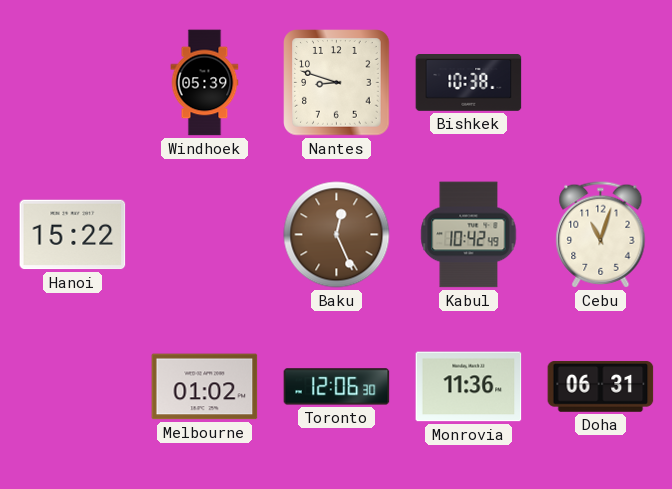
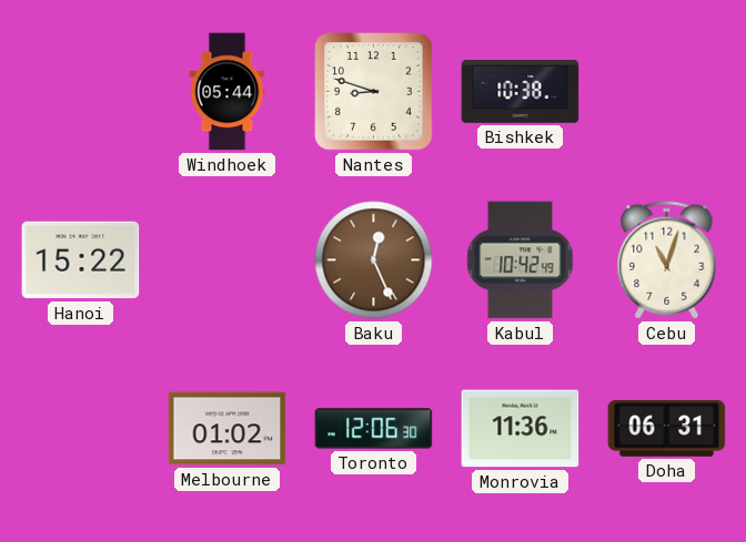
Windhoek: 05:39 -> 05:44 (228, 92)
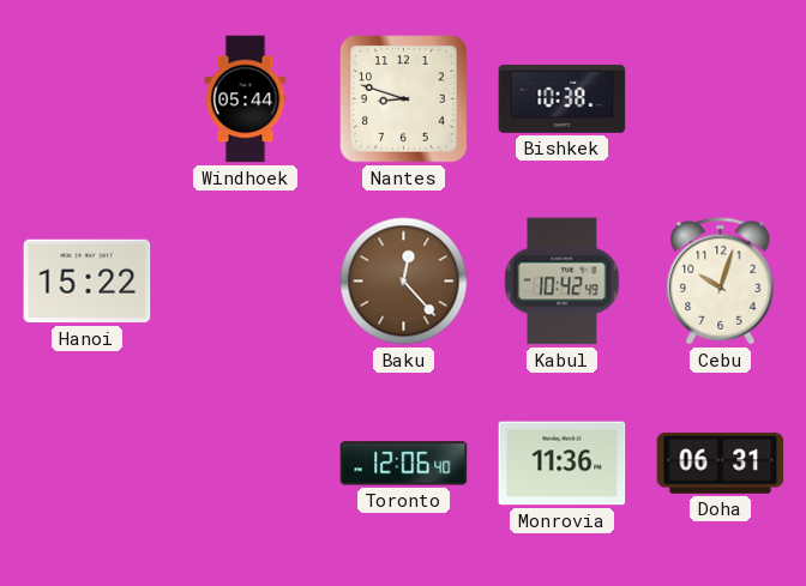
Baku: 12:26 -> 12:23 (404, 282)
Cebu: 11:03 -> 10:03 (721, 282)
Melbourne: 01:02 -> none (228, 429)
Toronto: 12:06:30 -> 12:06:40 (404, 464)
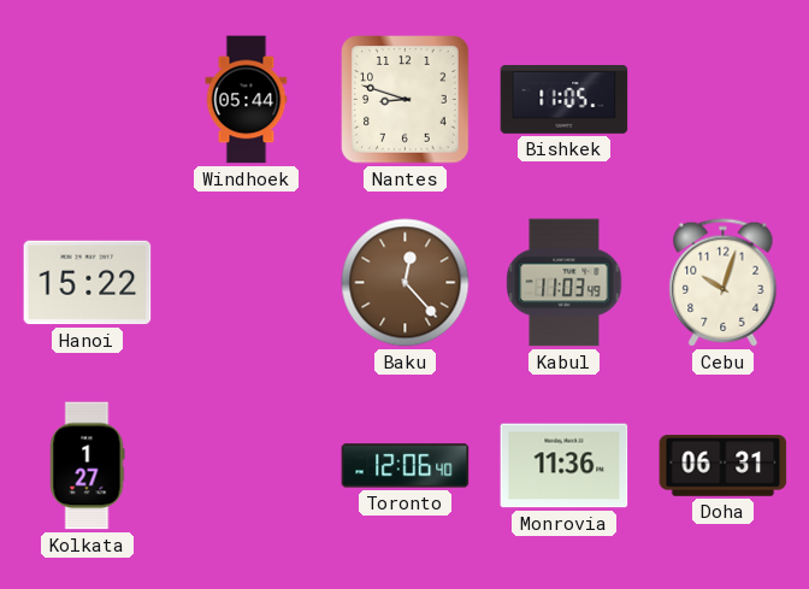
Bishkek: 10:38 -> 11:05 (565, 100)
Kabul: 10:42 -> 11:03 (565, 283)
Kolkata: none -> 1:27 (87, 466)
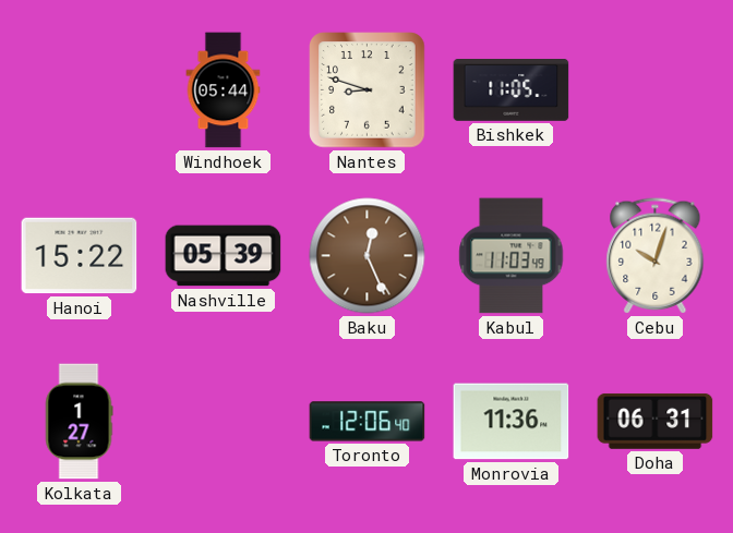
Nashville: none -> 05:39 (224, 256)
Baku: 12:23 -> 12:26 (368, 256)
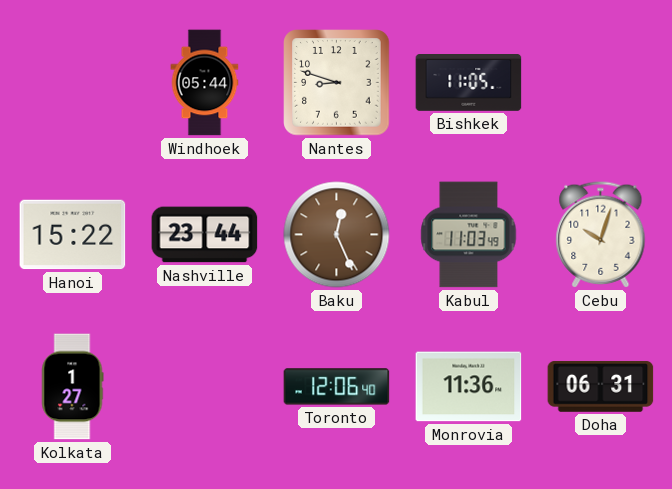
Nashville: 05:39 -> 23:44 (205, 235)
